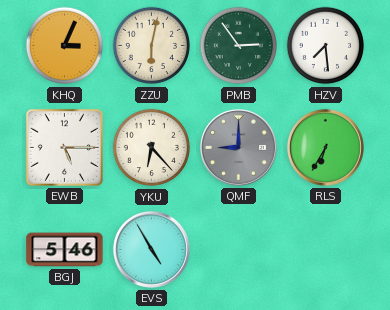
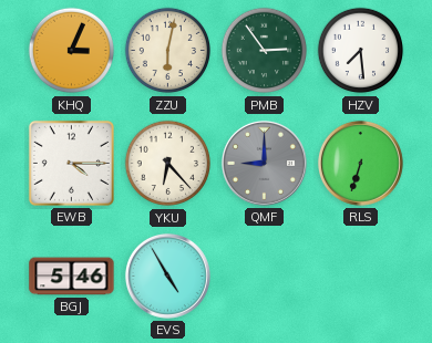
EWB: 5:15 -> 4:15 (71, 163)
RLS: 6:35 -> 6:33 (360, 163)
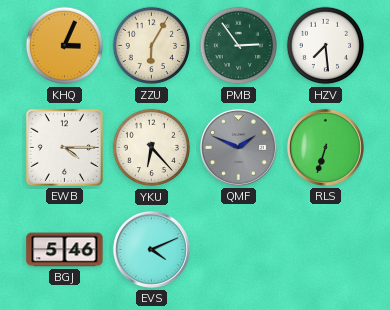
ZZU: 6:02 -> 6:05 (152, 46)
QMF: 9:00 -> 1:49 (238, 147)
EVS: 4:55 -> 4:11 (151, 249)
